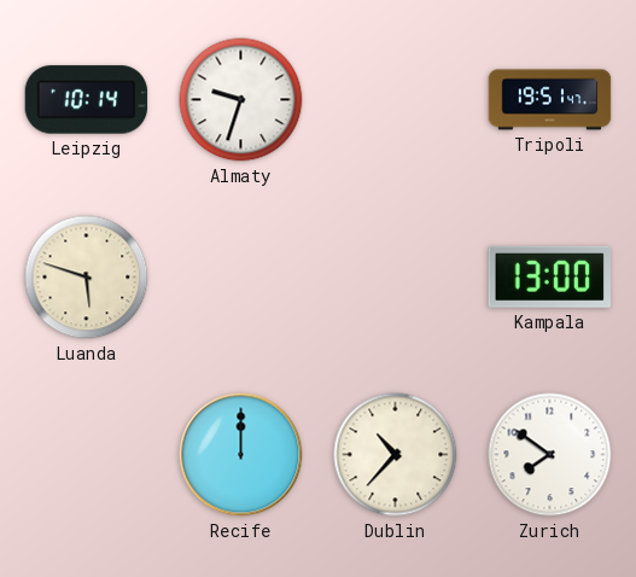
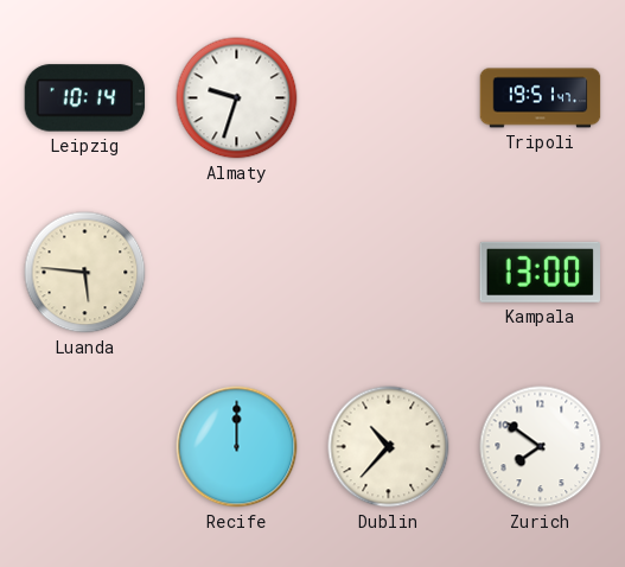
Luanda: 5:48 -> 5:46 (85, 273)
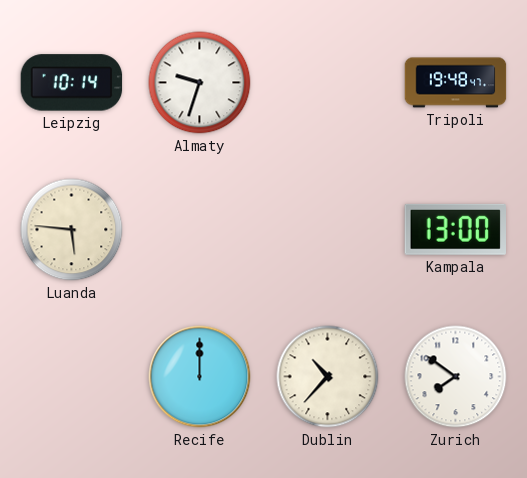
Tripoli: 19:51 -> 19:48 (456, 83)
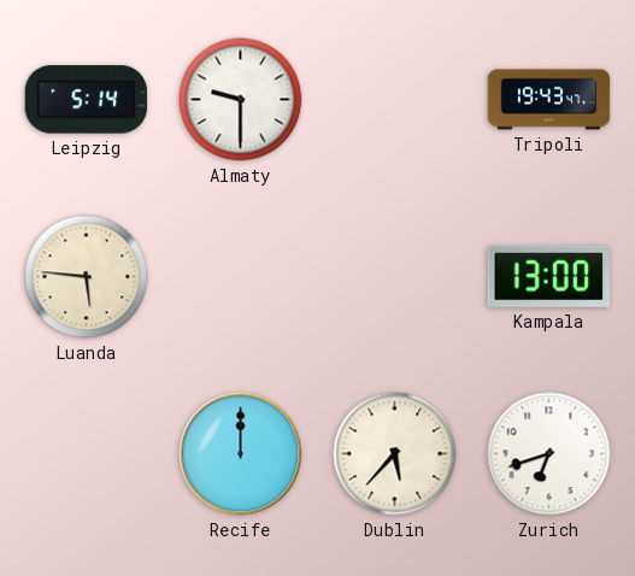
Leipzig: 10:14 -> 5:14 (87, 100)
Almaty: 9:33 -> 9:30 (241, 100)
Tripoli: 19:48 -> 19:43 (549, 100)
Dublin: 10:37 -> 5:37 (395, 454)
Zurich: 7:51 -> 6:42 (549, 454)
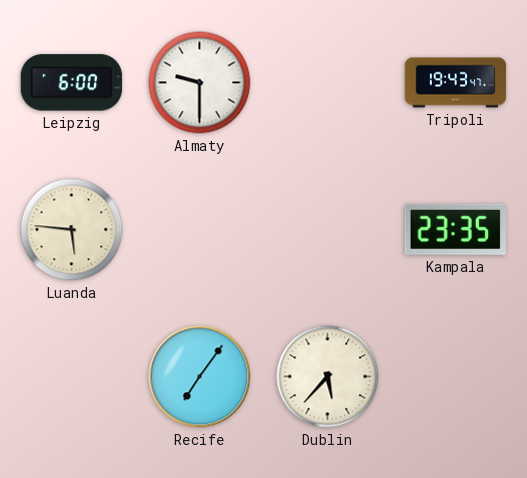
Leipzig: 5:14 -> 6:00 (72, 83)
Kampala: 13:00 -> 23:35 (455, 229)
Recife: 12:00 -> 7:06 (200, 377)
Zurich: 6:42 -> none (549, 454)
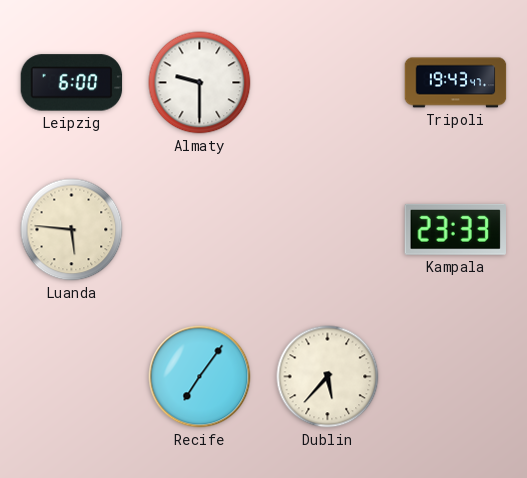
Kampala: 23:35 -> 23:33 (455, 229)
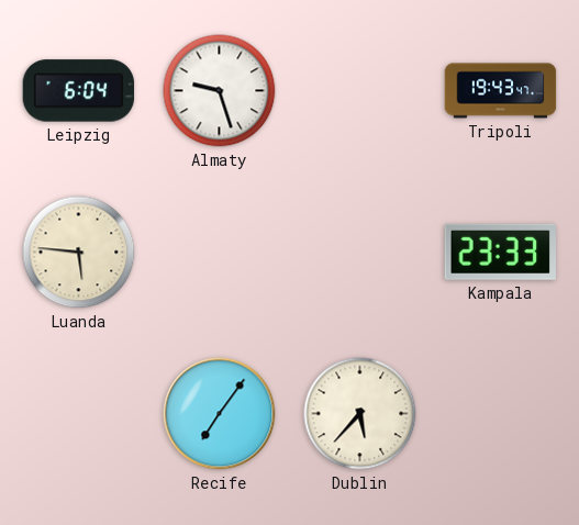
Leipzig: 6:00 -> 6:04 (79, 91)
Almaty: 9:30 -> 9:27 (220, 91)
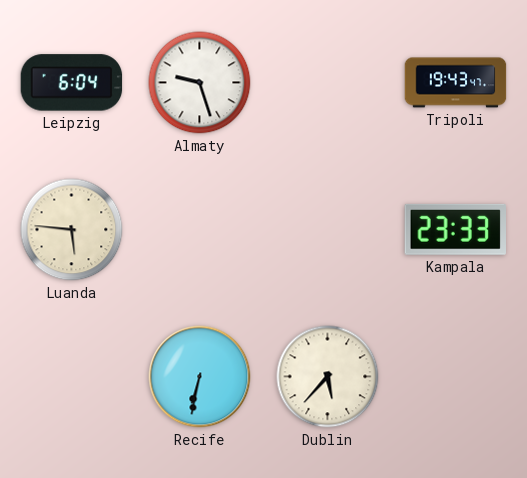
Recife: 7:06 -> 6:32 (200, 377)
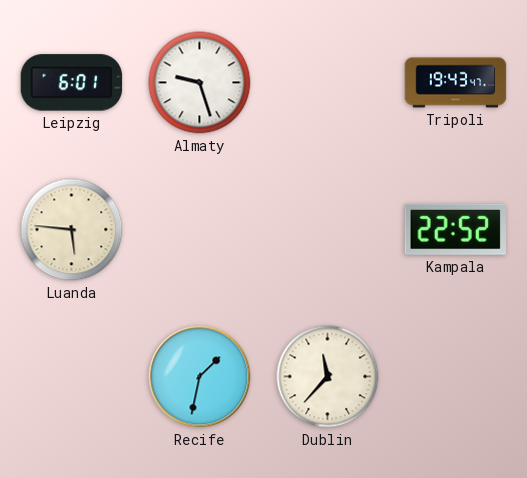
Leipzig: 6:04 -> 6:01 (72, 83)
Kampala: 23:33 -> 22:52 (455, 229)
Recife: 6:32 -> 1:32 (200, 377)
Dublin: 5:37 -> 11:37 (328, 377)
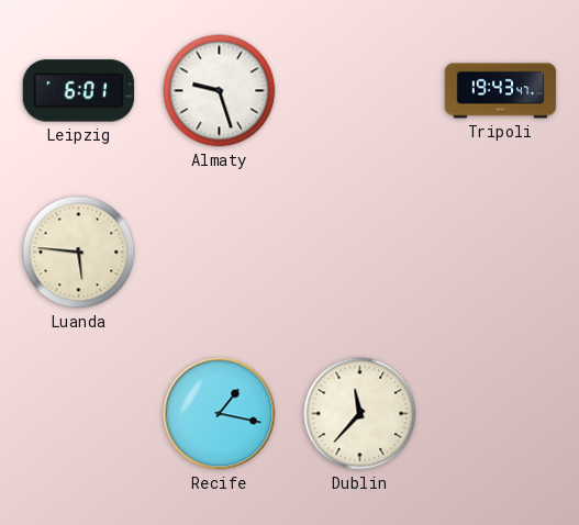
Kampala: 22:52 -> none (455, 229)
Recife: 1:32 -> 1:17 (220, 414)
